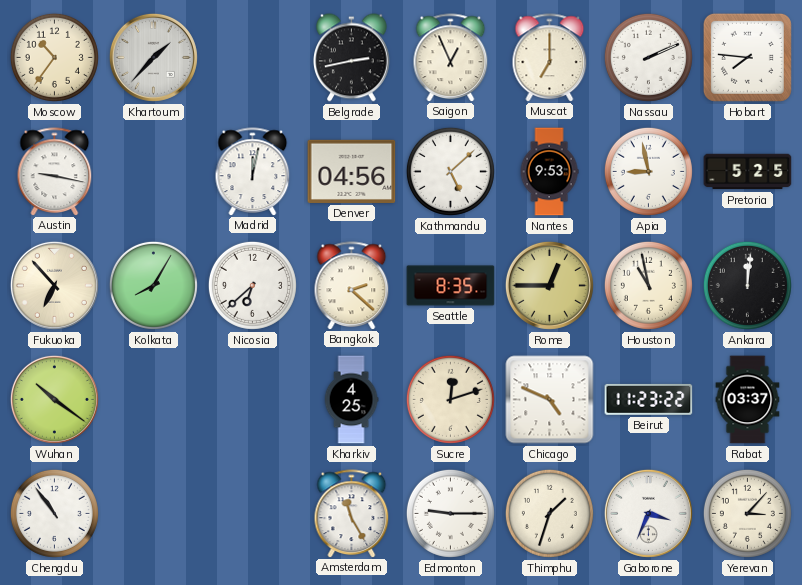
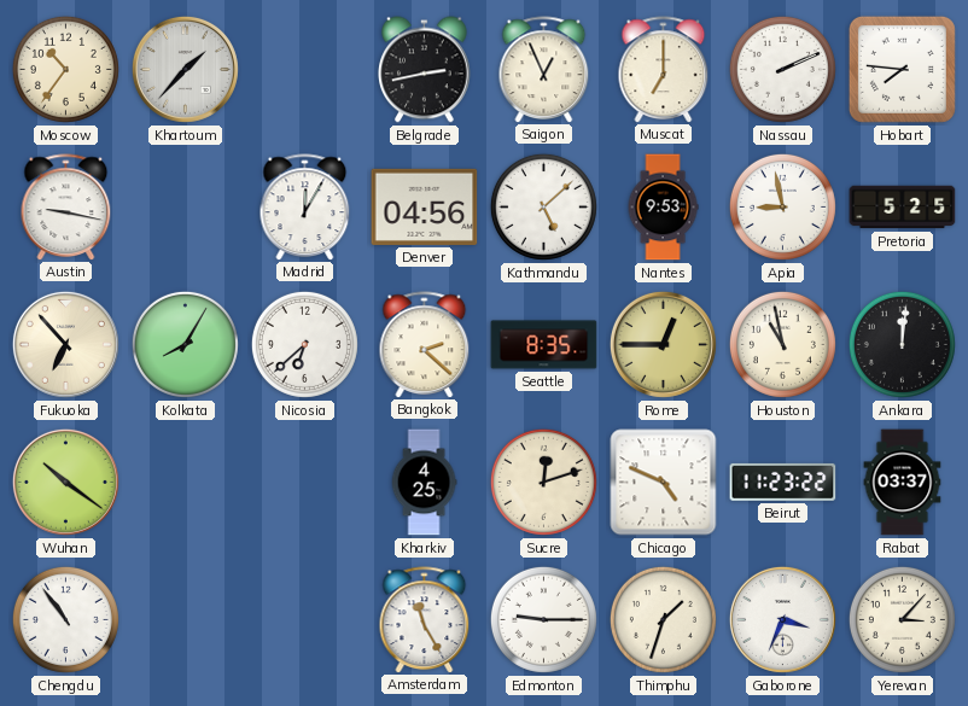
Madrid: 12:02 -> 12:05 (305, 206)
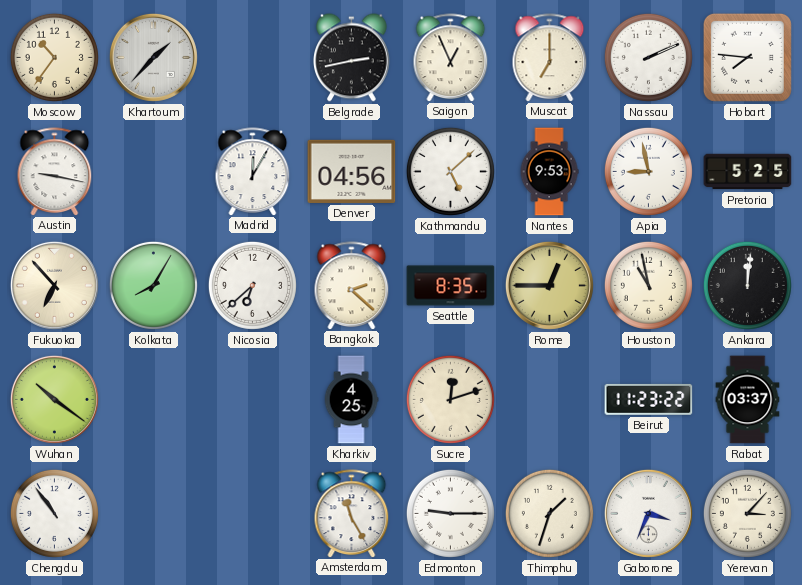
Chicago: 4:49 -> none (664, 483)
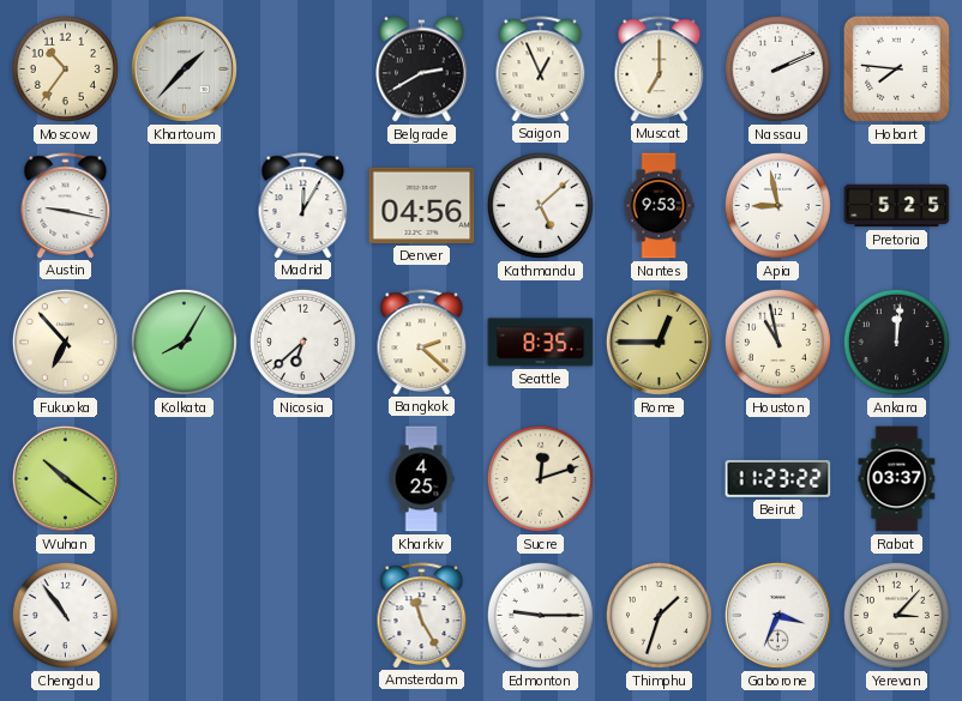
Belgrade: 2:43 -> 2:40 (422, 70)
